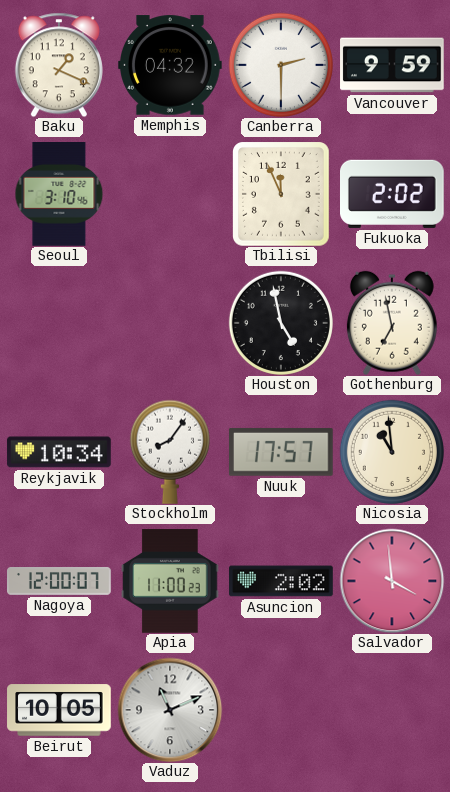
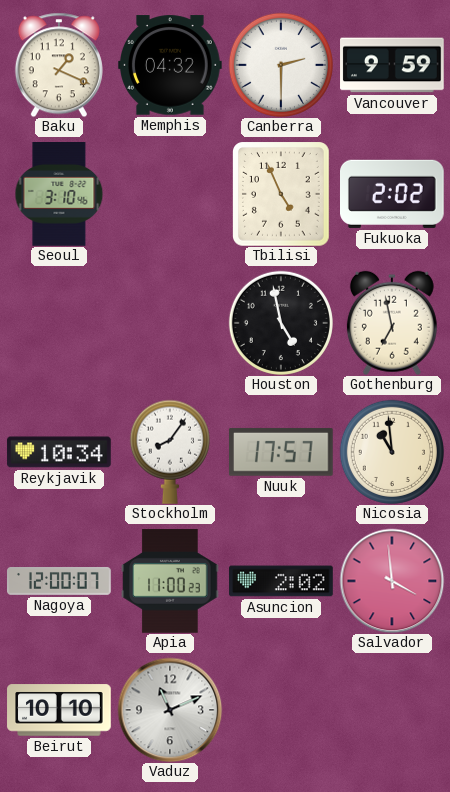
Tbilisi: 11:56 -> 4:56 (282, 195)
Beirut: 10:05 -> 10:10 (59, 710)
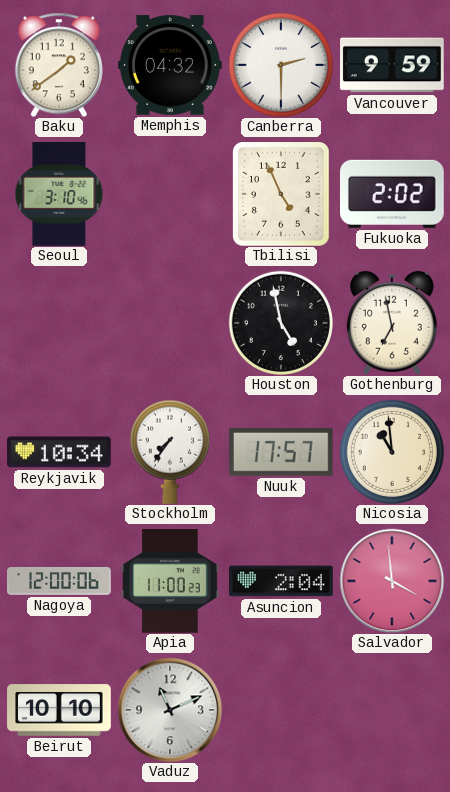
Baku: 1:19 -> 1:39 (59, 65)
Stockholm: 8:06 -> 7:36 (170, 452)
Nagoya: 12:00:07 -> 12:00:06 (59, 582)
Asuncion: 2:02 -> 2:04 (281, 581)
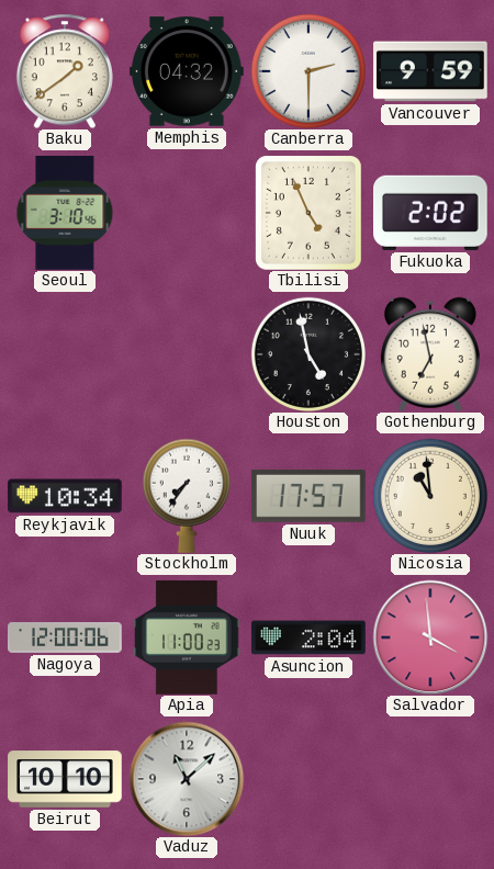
Vaduz: 11:11 -> 11:08 (187, 779)
